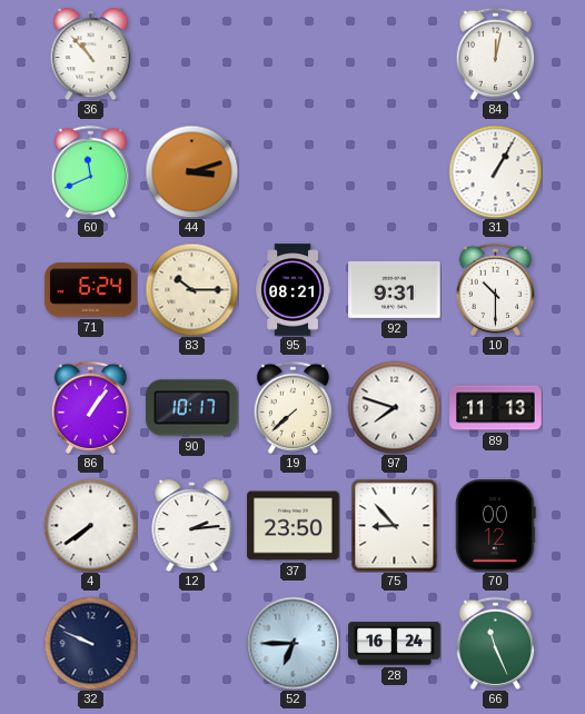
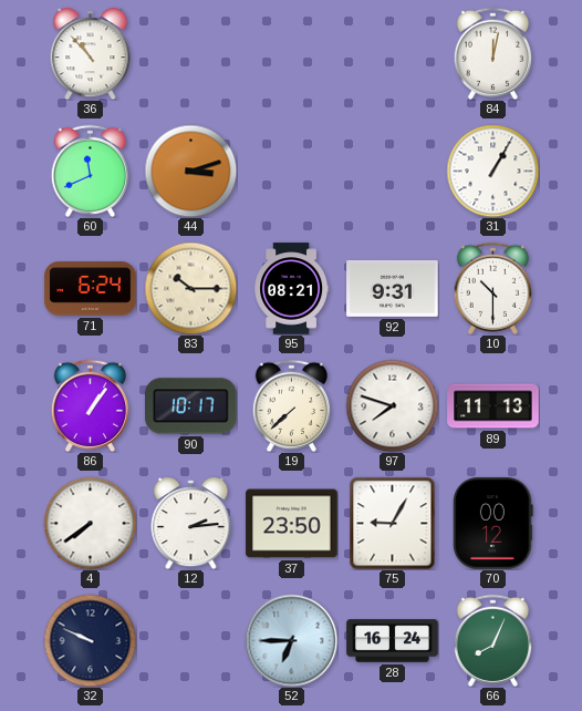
75: 8:53 -> 9:05 (393, 523)
66: 11:26 -> 8:04 (492, 640)
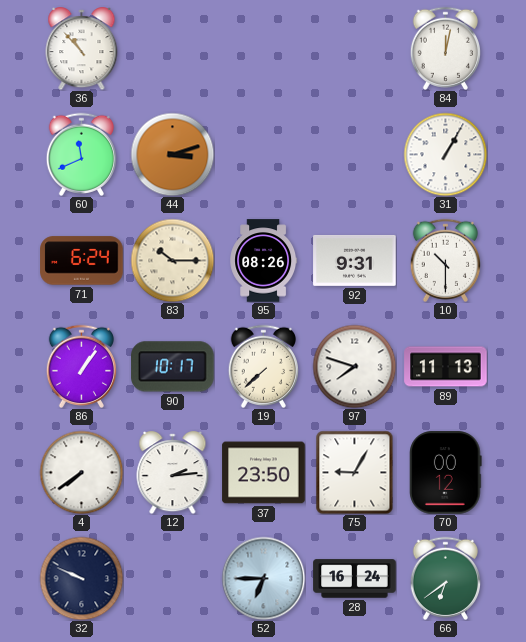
95: 08:21 -> 08:26 (264, 261)
66: 8:04 -> 6:39 (445, 578)
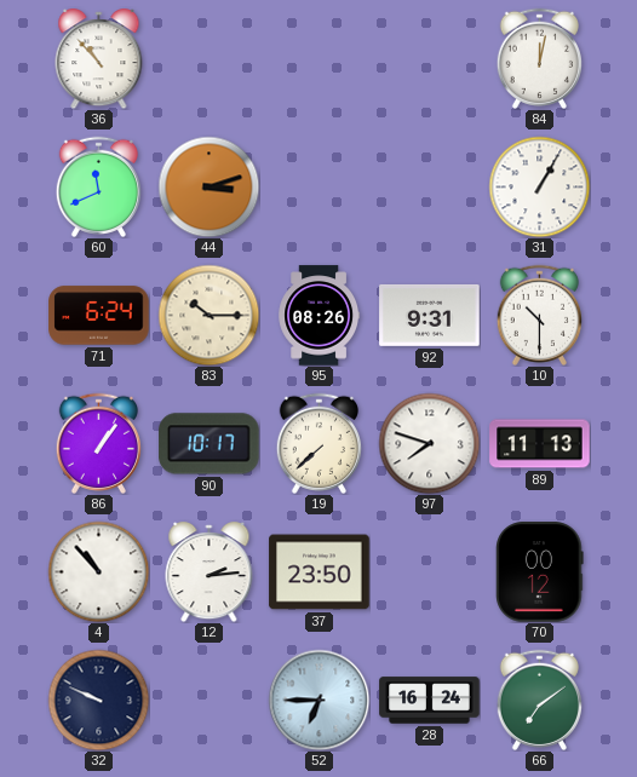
4: 7:39 -> 10:53 (98, 571)
75: 9:05 -> none (355, 472)
66: 6:39 -> 7:09 (539, 700)
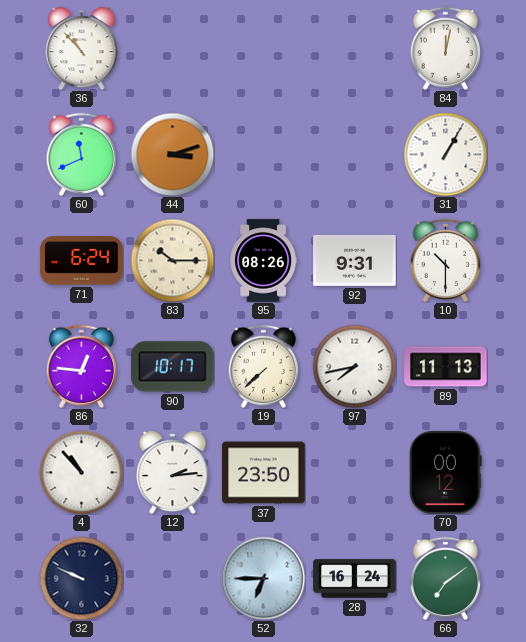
86: 1:06 -> 12:46 (81, 366)
97: 7:48 -> 7:43 (354, 366)
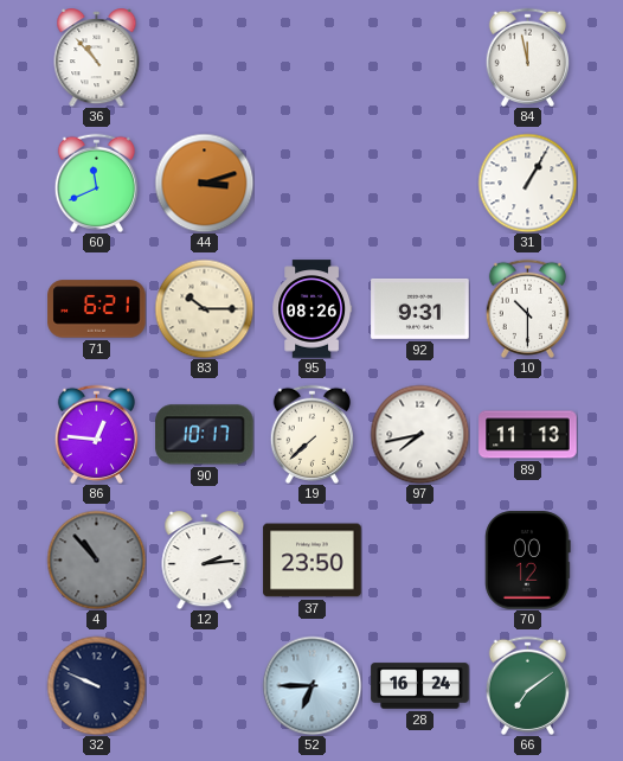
84: 12:02 -> 11:58 (527, 57)
71: 6:24 -> 6:21 (97, 309)
4 dial: white -> grey (96, 559)
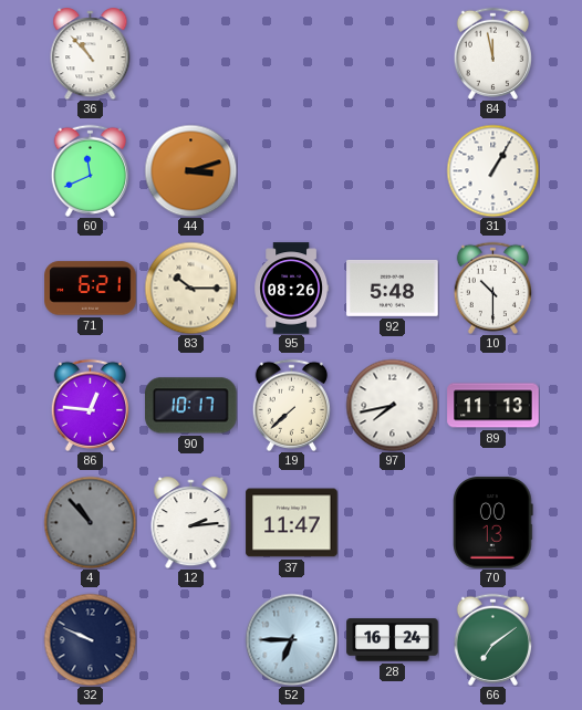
92: 9:31 -> 5:48 (393, 288)
37: 23:50 -> 11:47 (292, 523)
70: 00:12 -> 00:13 (493, 523)
